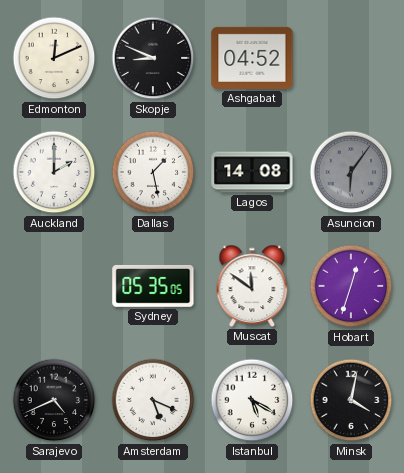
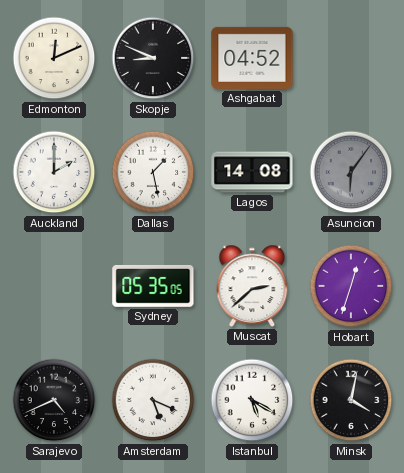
Muscat: 11:51 -> 2:38 (252, 286)
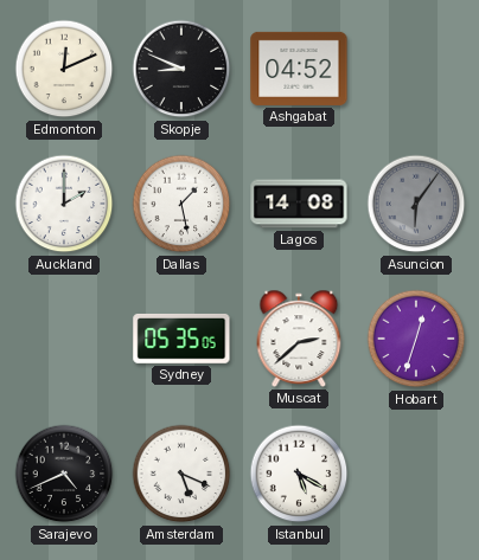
Minsk: 4:02 -> none (351, 400)
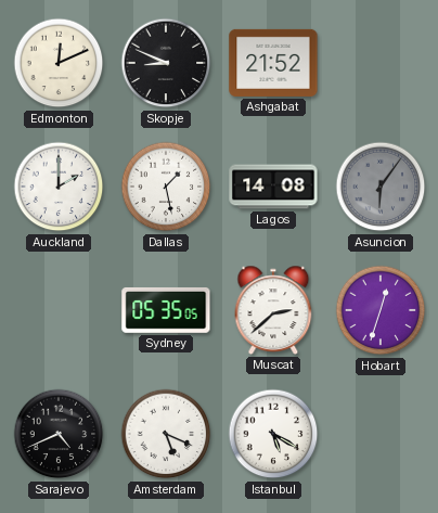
Ashgabat: 04:52 -> 21:52 (273, 63)
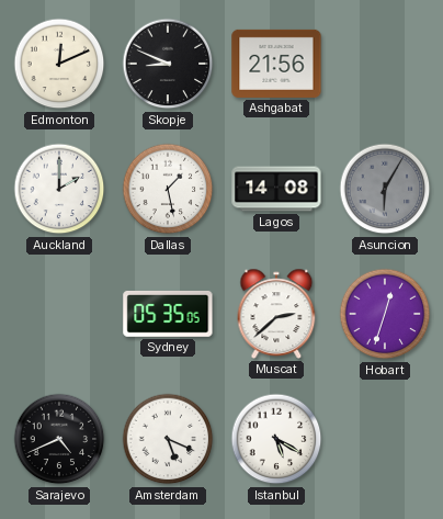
Ashgabat: 21:52 -> 21:56 (276, 64)
Asuncion: 6:06 -> 6:05 (385, 189)
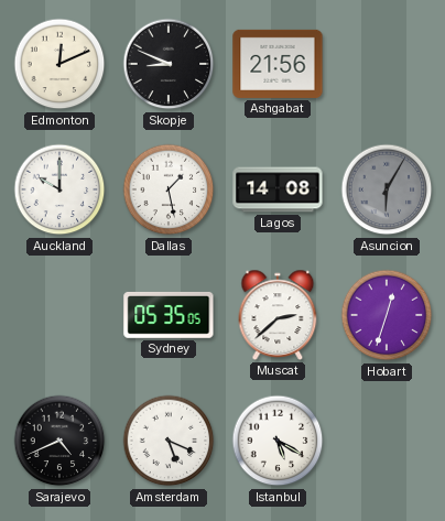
Auckland: 2:00 -> 10:00 (59, 189)
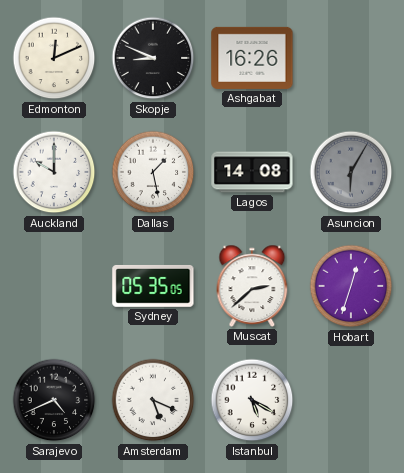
Ashgabat: 21:56 -> 16:26 (252, 58)
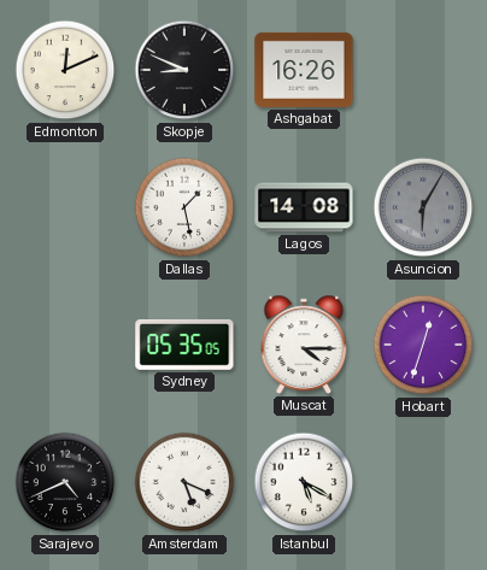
Auckland: 10:00 -> none (54, 172)
Muscat: 2:38 -> 4:15 (304, 345)
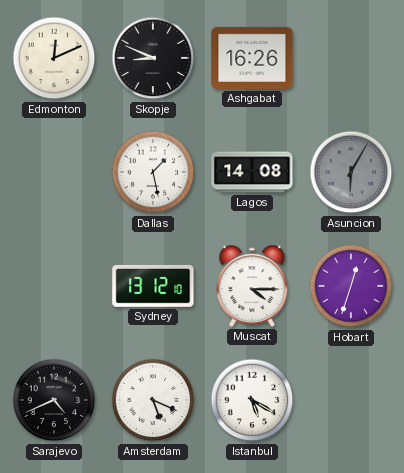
Sydney: 05:35 -> 13:12 (153, 286)
